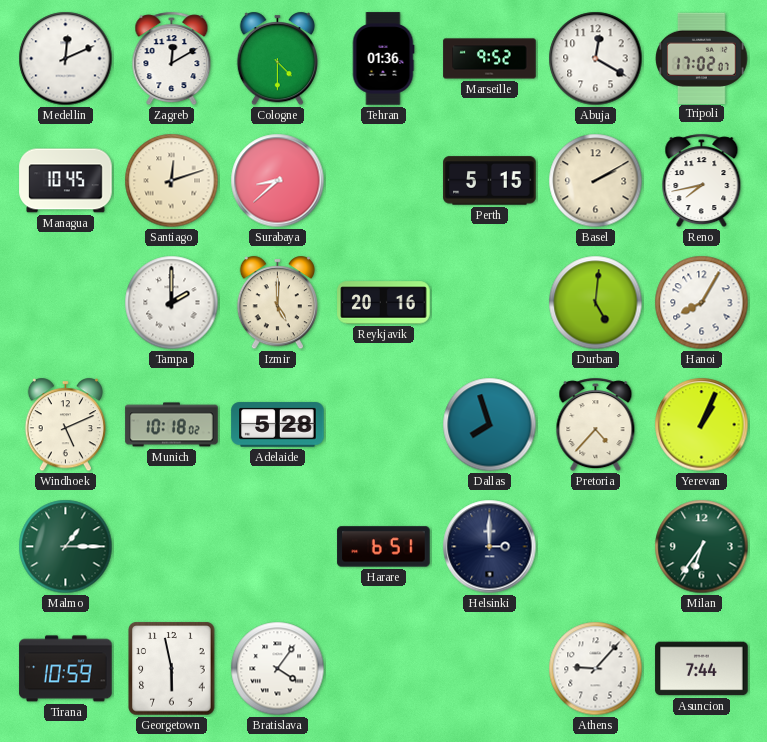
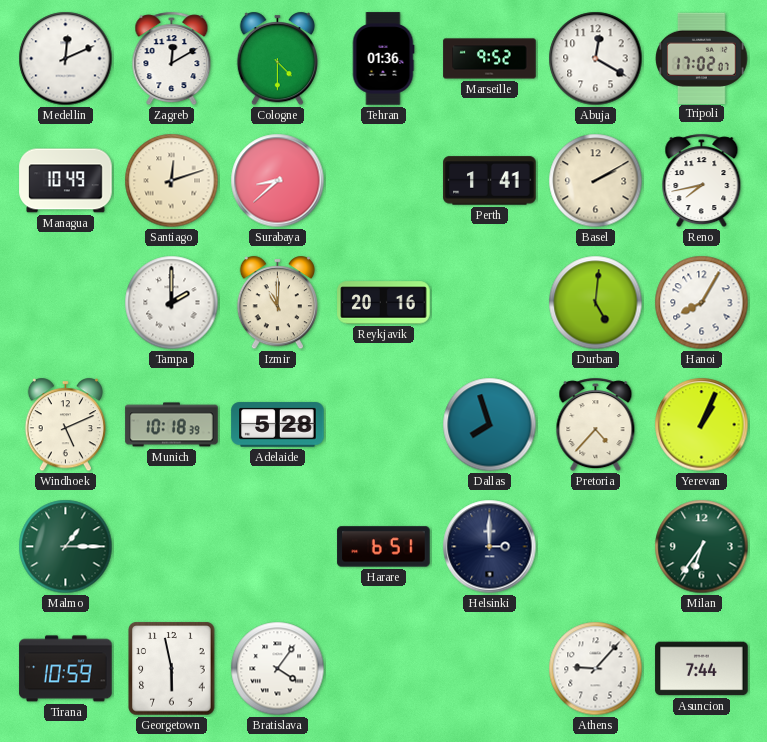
Managua: 10:45 -> 10:49 (66, 181)
Perth: 5:15 -> 1:41 (490, 181)
Izmir: 5:00 -> 11:00 (277, 303)
Munich: 10:18:02 -> 10:18:39 (172, 425)
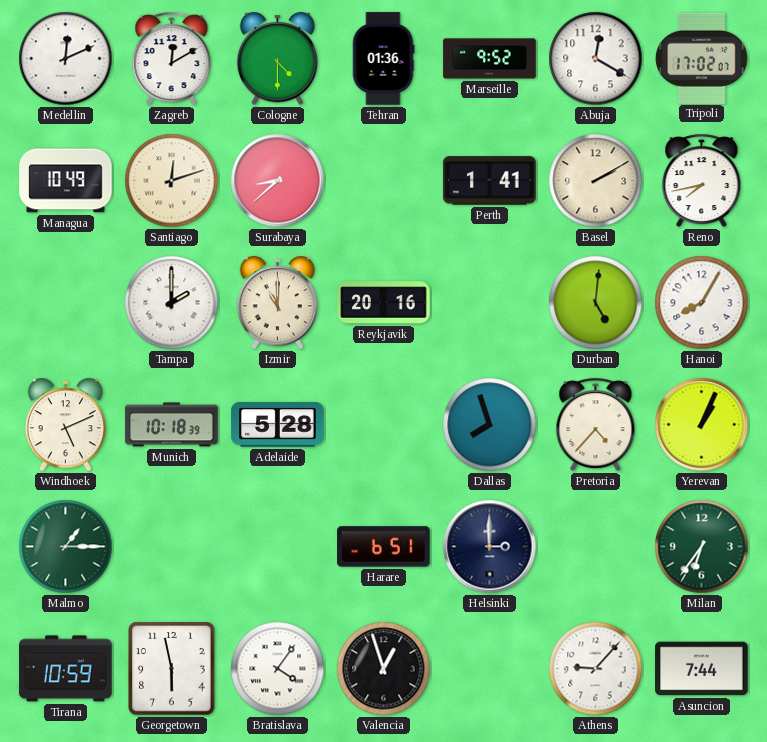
Valencia: none -> 12:57 (384, 669)
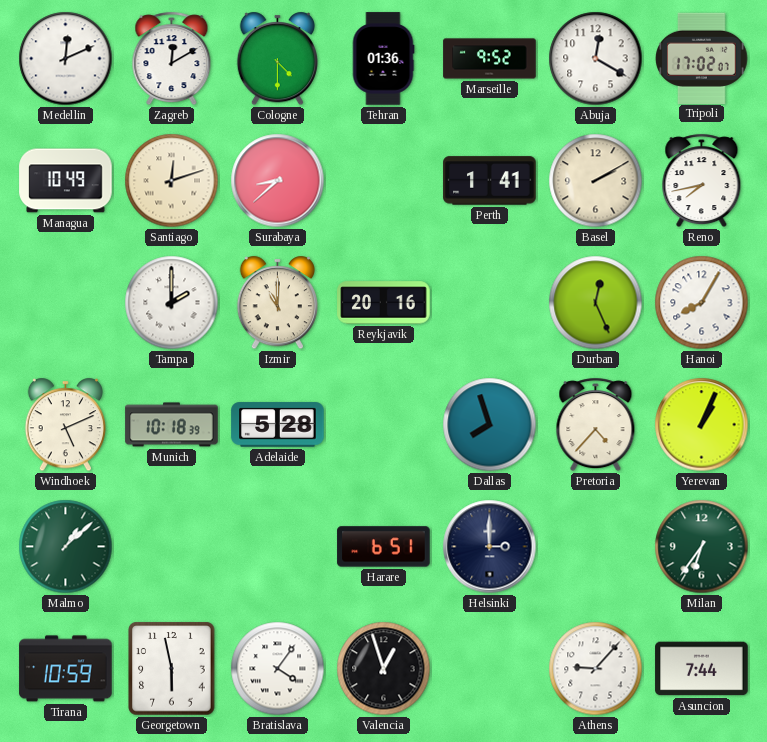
Durban: 5:01 -> 12:26 (596, 303)
Malmo: 1:15 -> 1:08 (66, 547)
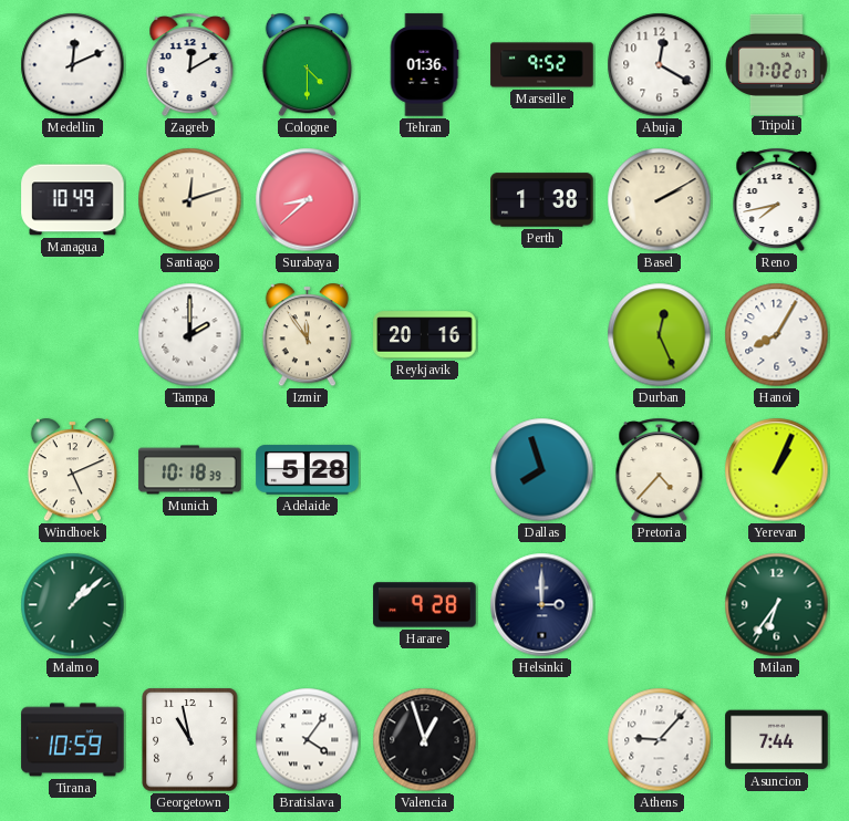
Perth: 1:41 -> 1:38 (542, 200)
Izmir: 11:00 -> 11:54 (307, 335)
Harare: 6:51 -> 9:28 (425, 605)
Georgetown: 5:58 -> 10:58 (190, 740)
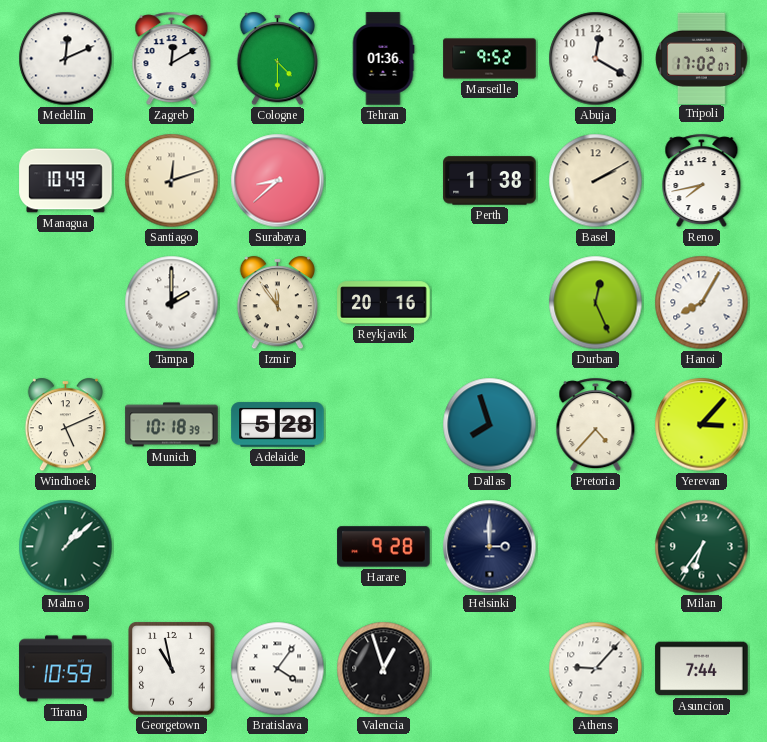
Yerevan: 1:04 -> 3:07 (702, 425)
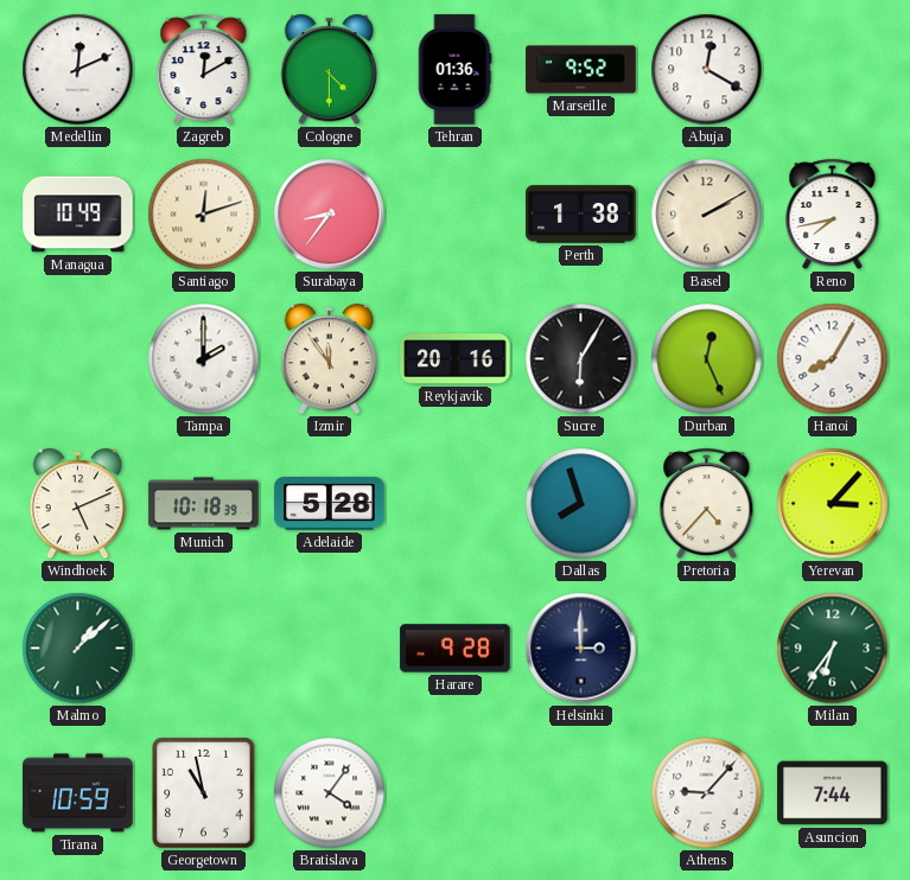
Tripoli: 17:02 -> none (702, 58)
Surabaya: 8:38 -> 8:36 (330, 215)
Sucre: none -> 6:05 (581, 359)
Valencia: 12:57 -> none (384, 669)
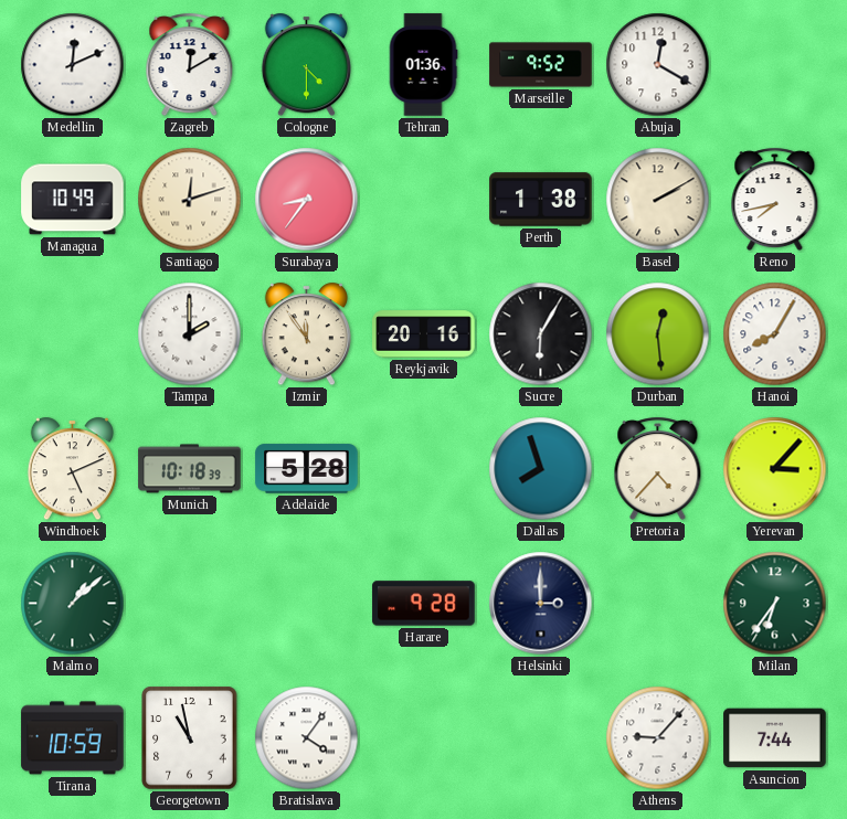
Durban: 12:26 -> 12:29 (658, 334)
